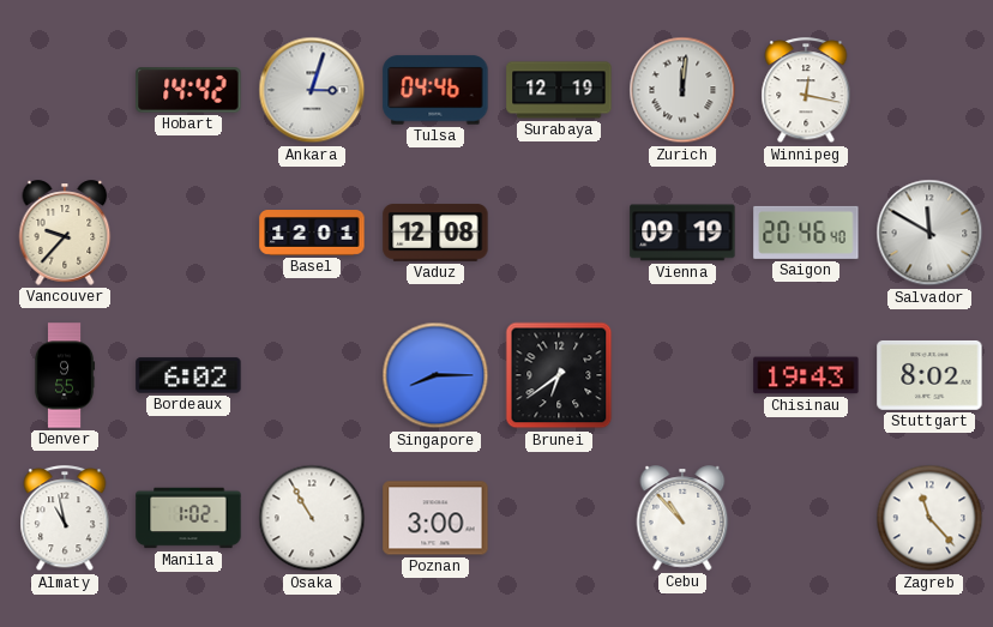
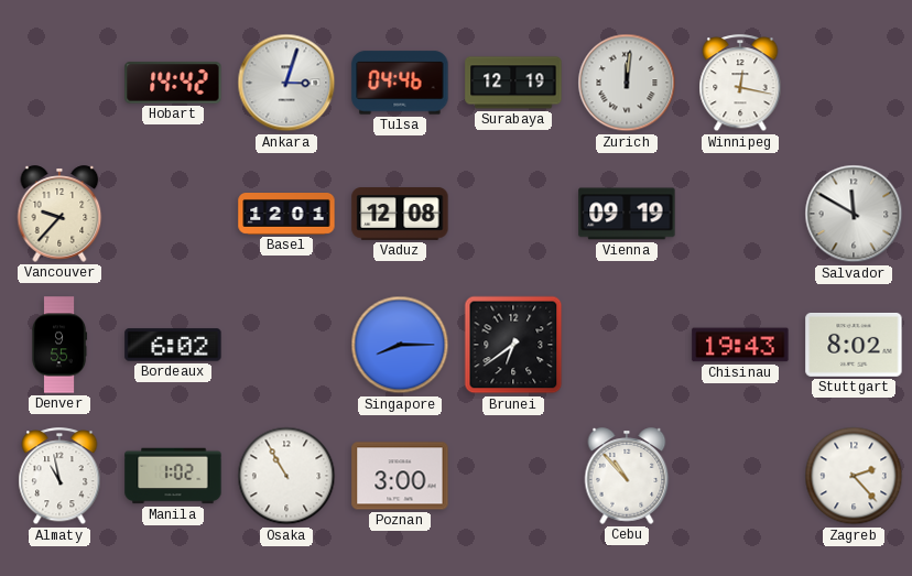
Saigon: 20:46 -> none (806, 233)
Zagreb: 11:23 -> 2:23 (854, 476)
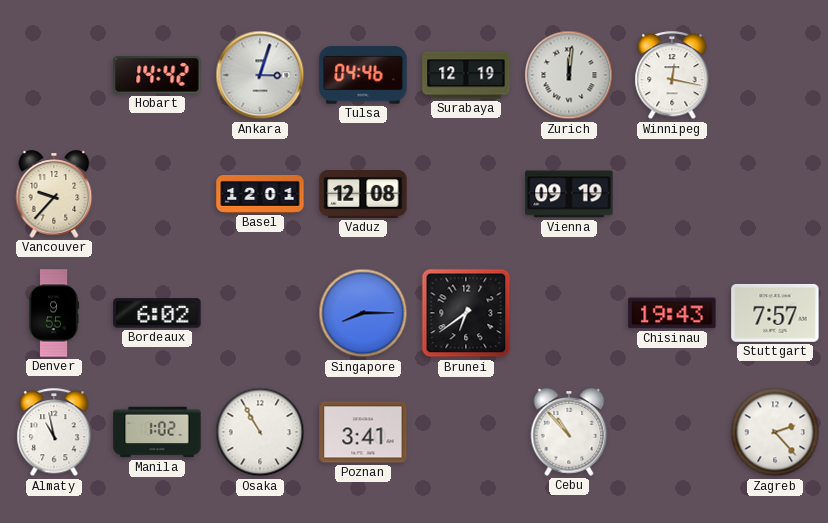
Salvador: 11:50 -> none (854, 214)
Stuttgart: 8:02 -> 7:57 (775, 313)
Poznan: 3:00 -> 3:41 (363, 432)
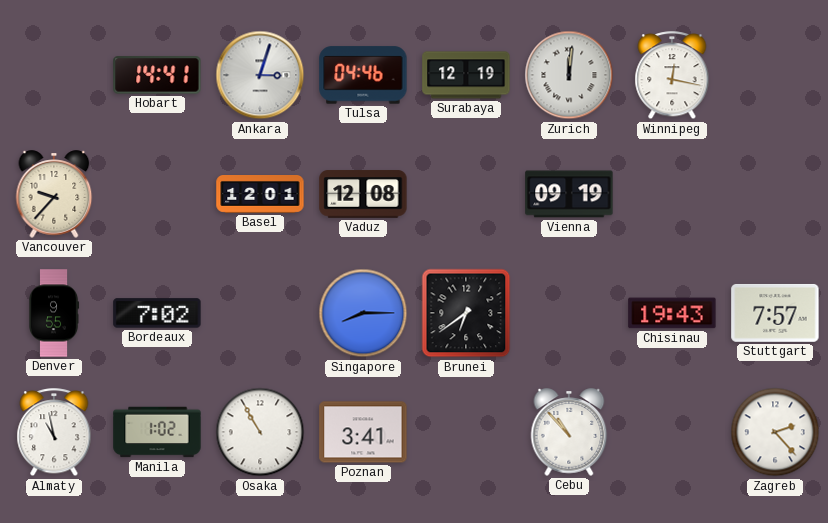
Hobart: 14:42 -> 14:41 (157, 75)
Bordeaux: 6:02 -> 7:02 (157, 313)
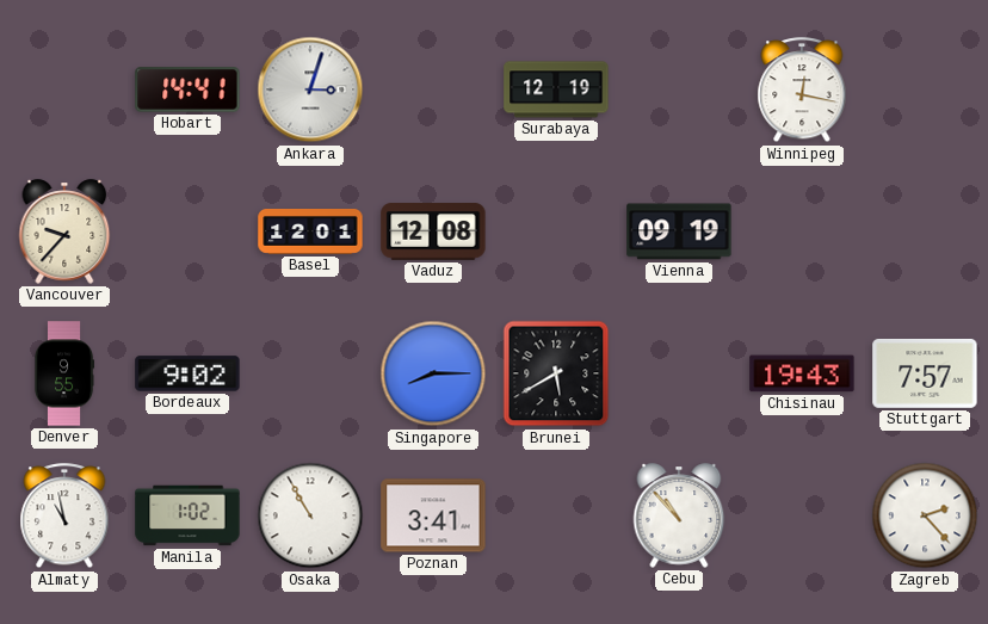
Tulsa: 04:46 -> none (363, 75)
Zurich: 12:01 -> none (569, 75)
Bordeaux: 7:02 -> 9:02 (187, 373)
Brunei: 6:39 -> 5:40 (556, 373)
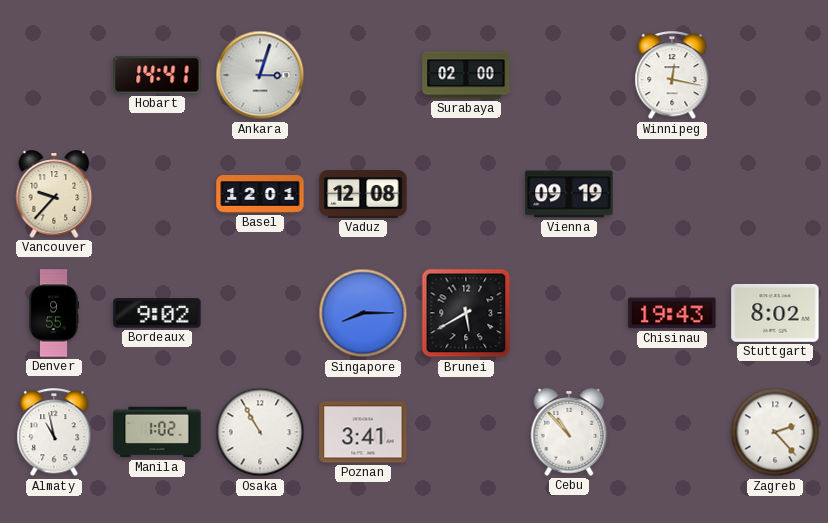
Surabaya: 12:19 -> 02:00 (466, 75)
Stuttgart: 7:57 -> 8:02 (775, 313)
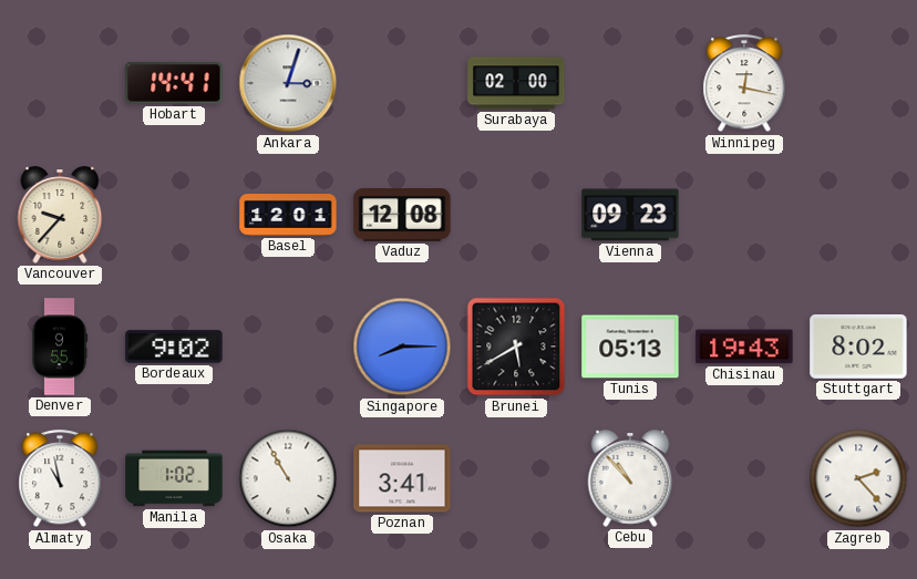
Vienna: 09:19 -> 09:23 (630, 215)
Tunis: none -> 05:13 (630, 347)
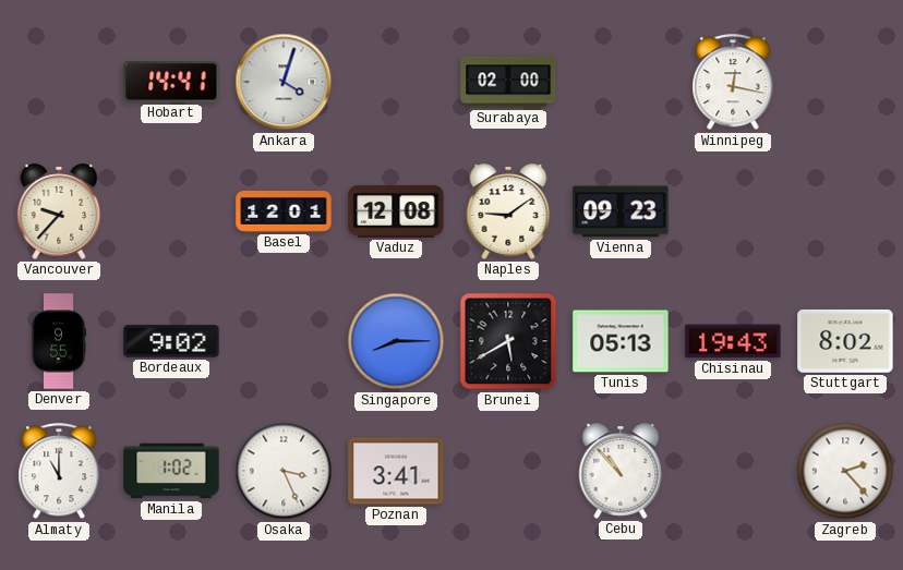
Ankara: 3:03 -> 4:03 (284, 82)
Naples: none -> 9:09 (508, 211)
Almaty: 10:58 -> 11:00 (59, 472)
Osaka: 10:55 -> 3:26 (284, 471)
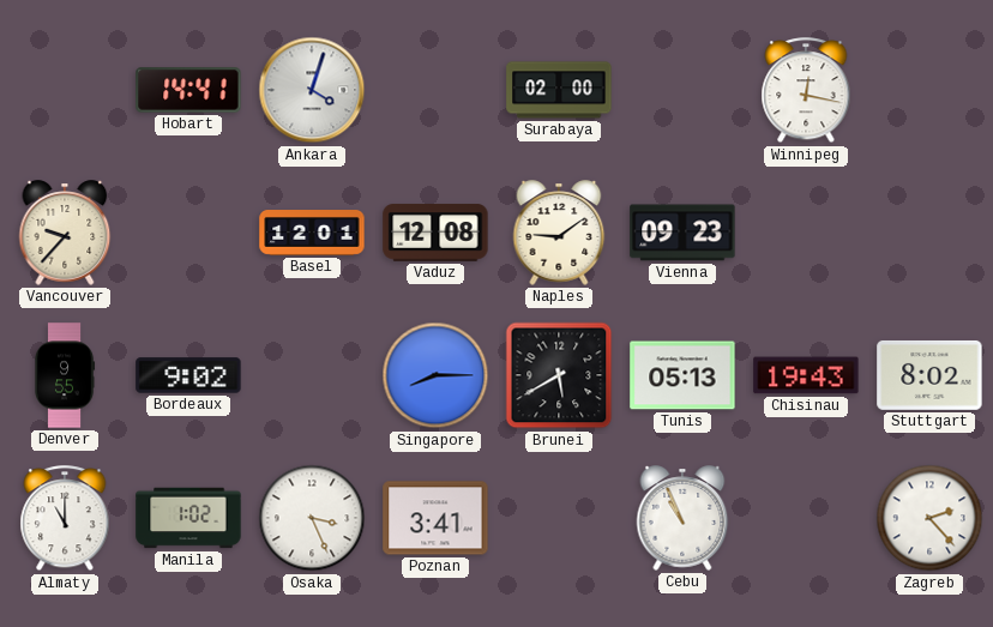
Cebu: 10:53 -> 10:56 (682, 518)
